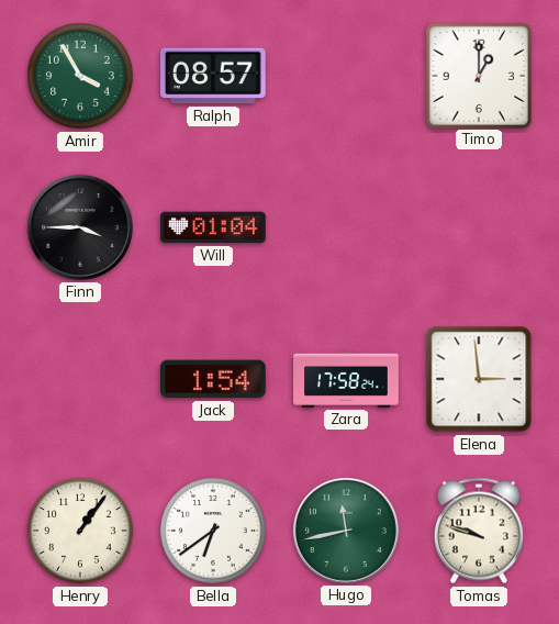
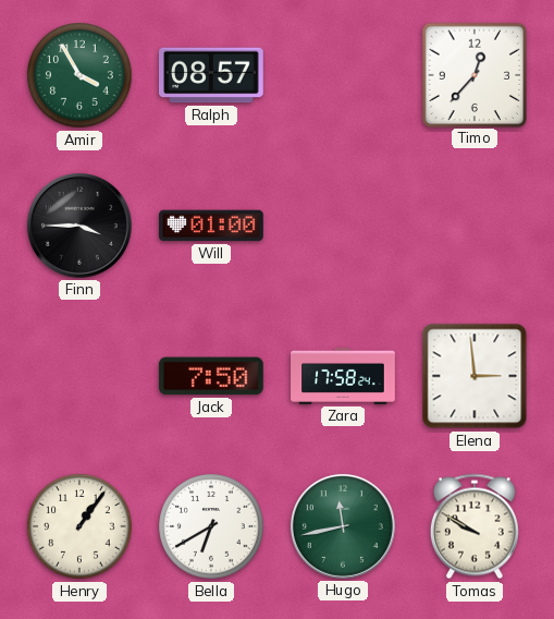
Timo: 1:00 -> 12:37 (473, 74)
Will: 01:04 -> 01:00 (212, 226)
Jack: 1:54 -> 7:50 (211, 376)
Bella: 6:39 -> 6:40 (211, 526)
Tomas: 9:48 -> 9:50 (475, 526)
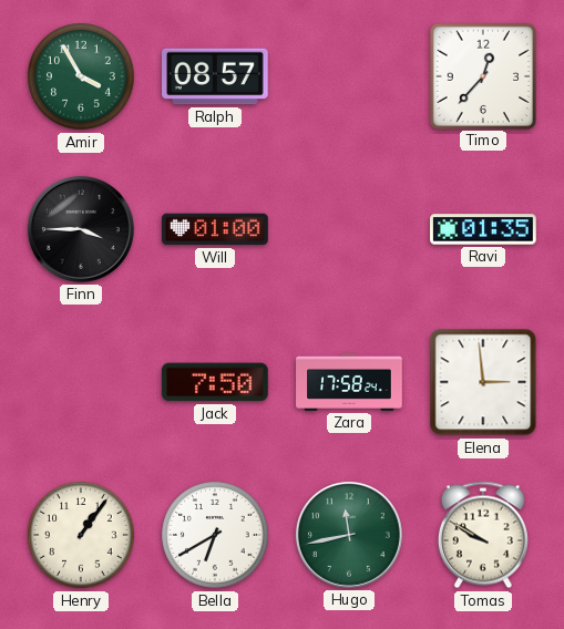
Ravi: none -> 01:35 (483, 229)
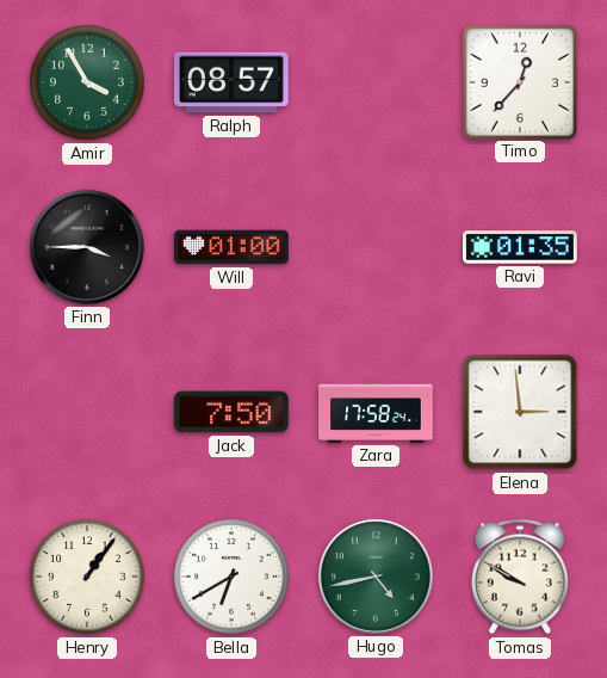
Hugo: 11:43 -> 4:43 (376, 577)
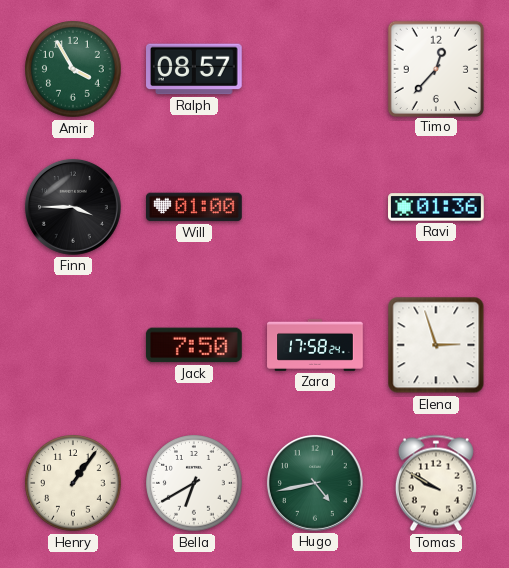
Ravi: 01:35 -> 01:36 (436, 207)
Elena: 2:59 -> 2:57 (436, 345)
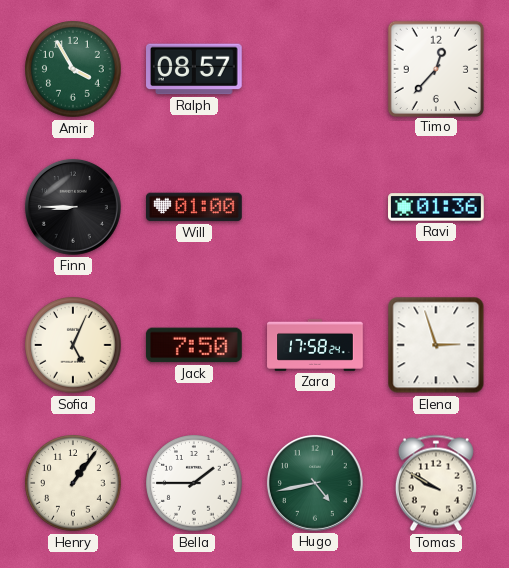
Finn: 3:45 -> 8:45 (73, 207)
Sofia: none -> 5:04 (73, 345)
Bella: 6:40 -> 1:45 (194, 483)
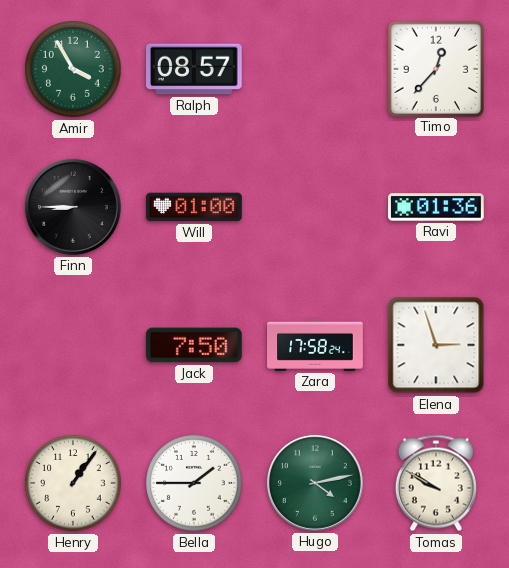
Sofia: 5:04 -> none (73, 345)
Hugo: 4:43 -> 4:13 (315, 483)
